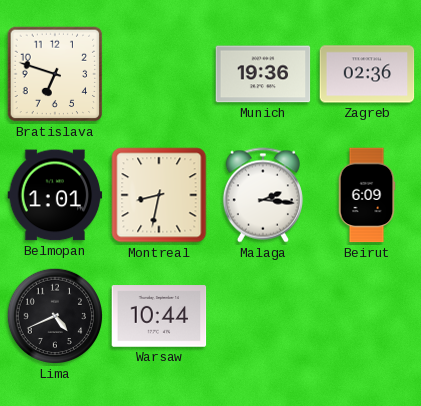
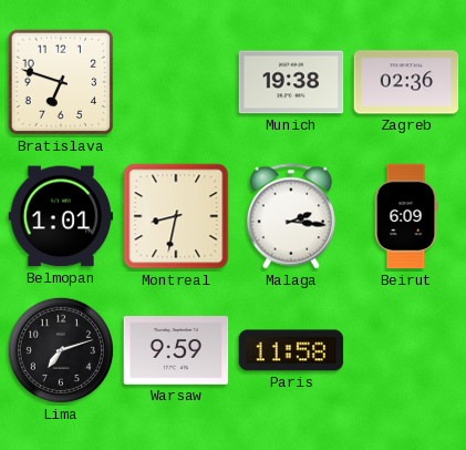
Munich: 19:36 -> 19:38 (291, 82)
Lima: 4:41 -> 7:12 (61, 350)
Warsaw: 10:44 -> 9:59 (176, 350)
Paris: none -> 11:58 (291, 350)
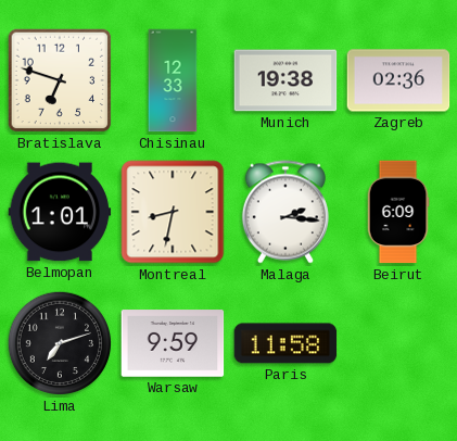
Chisinau: none -> 12:33 (173, 80)
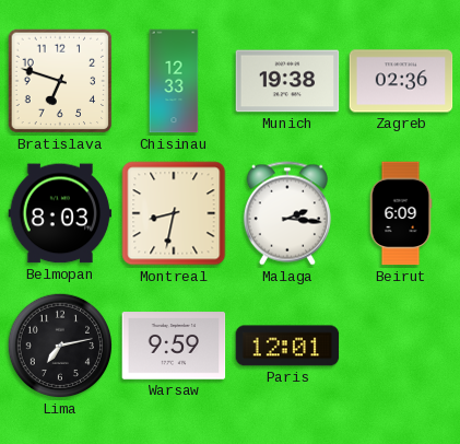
Belmopan: 1:01 -> 8:03 (60, 213)
Lima: 7:12 -> 7:13 (60, 346)
Paris: 11:58 -> 12:01 (287, 346)
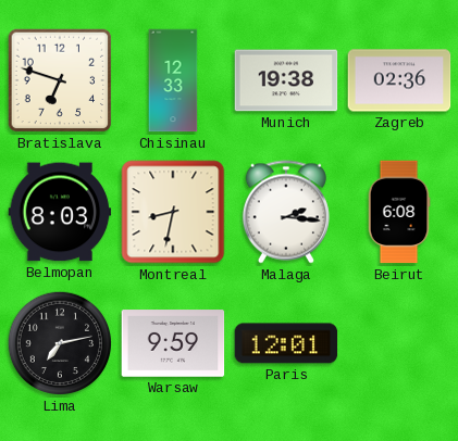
Beirut: 6:09 -> 6:08 (399, 212)
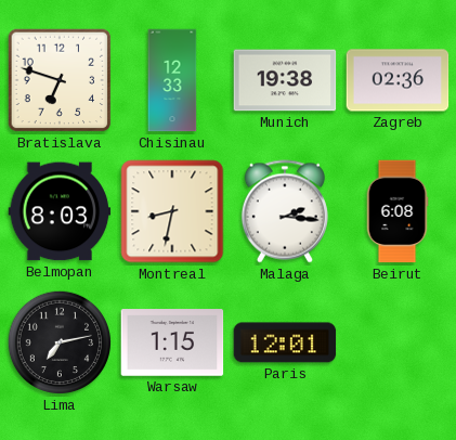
Warsaw: 9:59 -> 1:15 (172, 342)
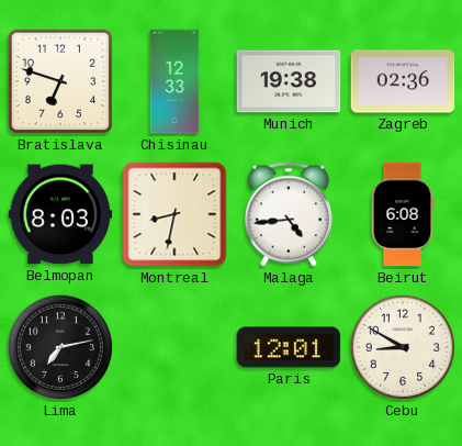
Malaga: 2:16 -> 4:44 (289, 214)
Warsaw: 1:15 -> none (172, 342)
Cebu: none -> 8:50 (403, 347)
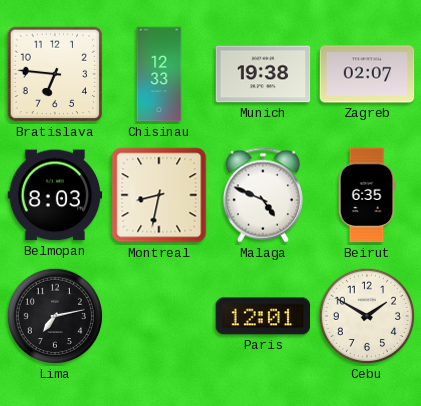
Bratislava: 6:48 -> 6:46 (55, 74)
Zagreb: 02:36 -> 02:07 (367, 74)
Malaga: 4:44 -> 4:49 (263, 195)
Beirut: 6:08 -> 6:35 (367, 195)
Cebu: 8:50 -> 1:50 (367, 316)
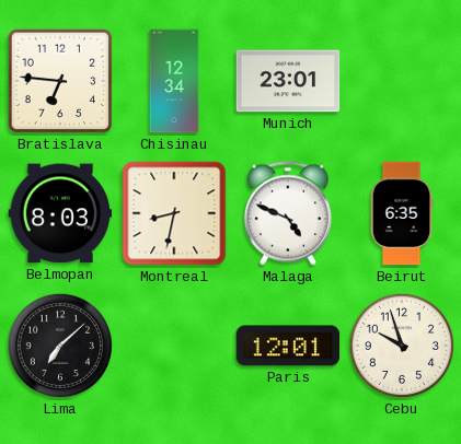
Chisinau: 12:33 -> 12:34 (174, 81)
Munich: 19:38 -> 23:01 (288, 81)
Zagreb: 02:07 -> none (367, 74)
Lima: 7:13 -> 7:08 (60, 346)
Cebu: 1:50 -> 9:57 (402, 346)
